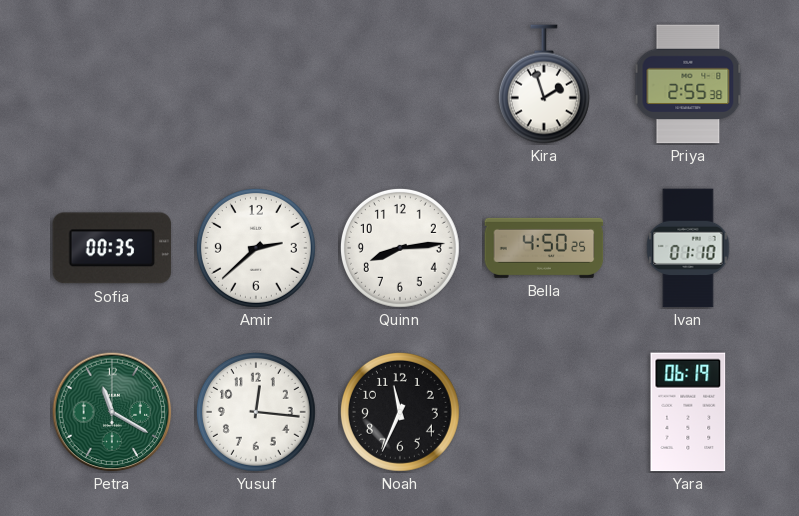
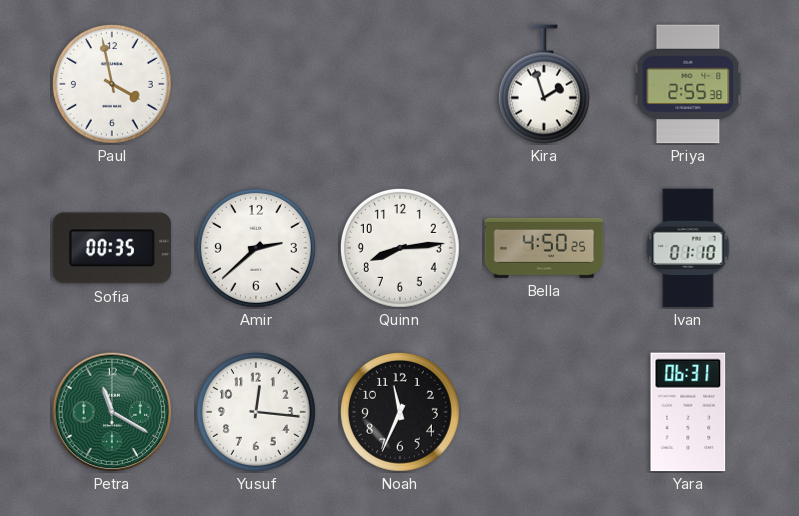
Paul: none -> 3:58 (112, 84)
Yara: 06:19 -> 06:31 (688, 412)
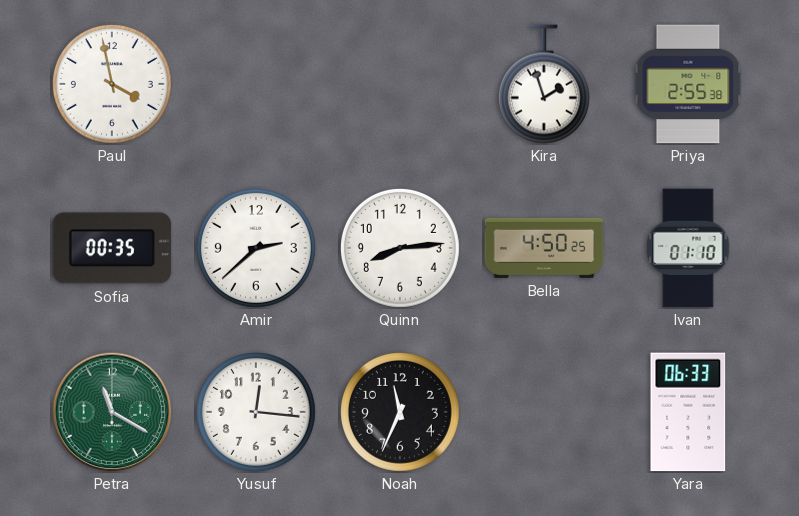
Yara: 06:31 -> 06:33 (688, 412)
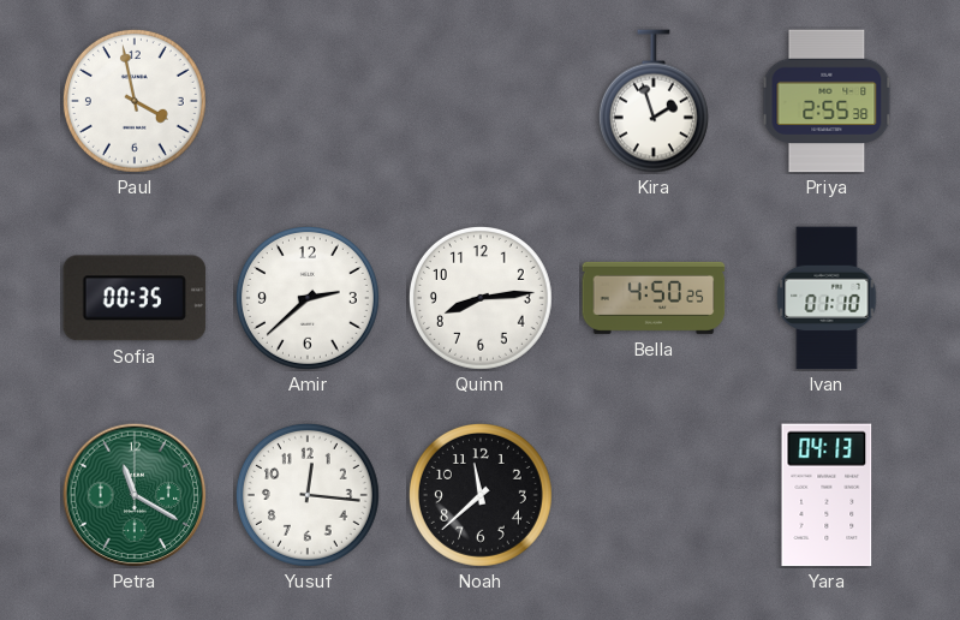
Noah: 11:34 -> 11:38 (481, 495)
Yara: 06:33 -> 04:13 (827, 495)
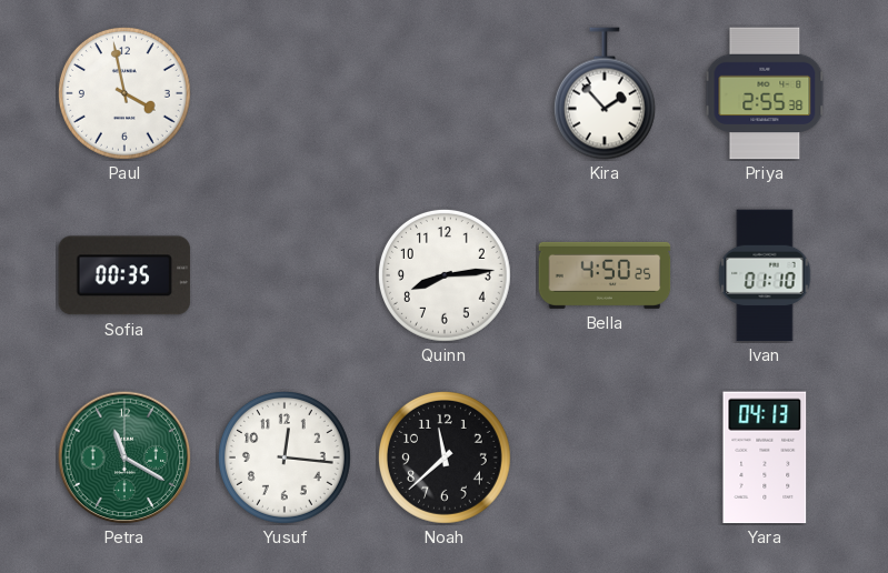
Kira: 1:57 -> 1:53 (605, 93)
Amir: 2:38 -> none (308, 298)
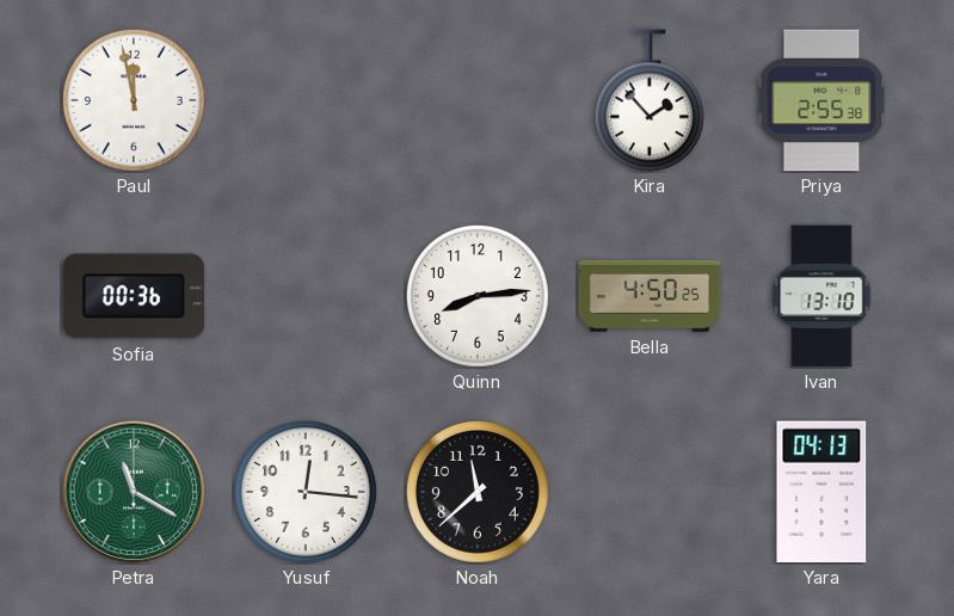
Paul: 3:58 -> 11:58 (134, 100)
Sofia: 00:35 -> 00:36 (134, 296)
Ivan: 01:10 -> 13:10 (821, 296)
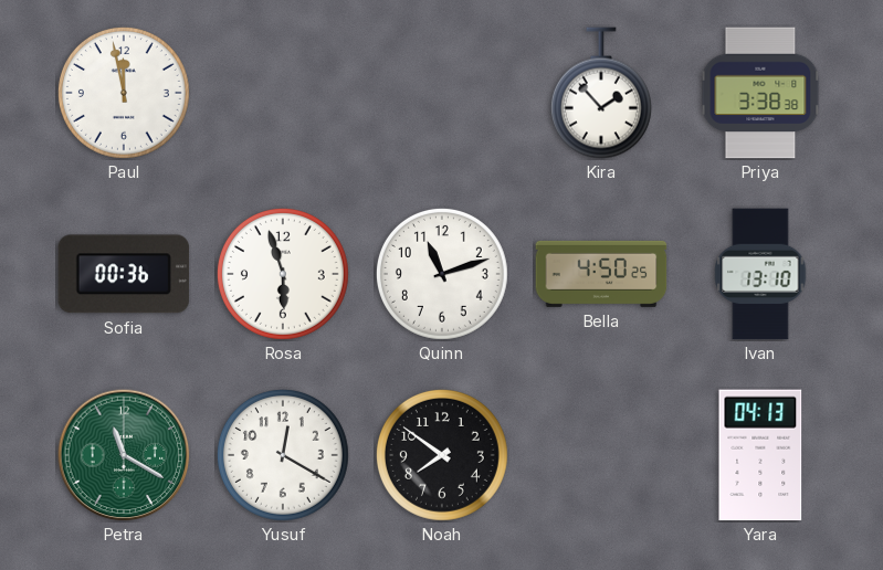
Priya: 2:55 -> 3:38 (760, 93)
Rosa: none -> 5:57 (283, 274)
Quinn: 8:14 -> 11:12 (442, 274)
Yusuf: 12:16 -> 12:20 (283, 455)
Noah: 11:38 -> 7:51 (442, 455)
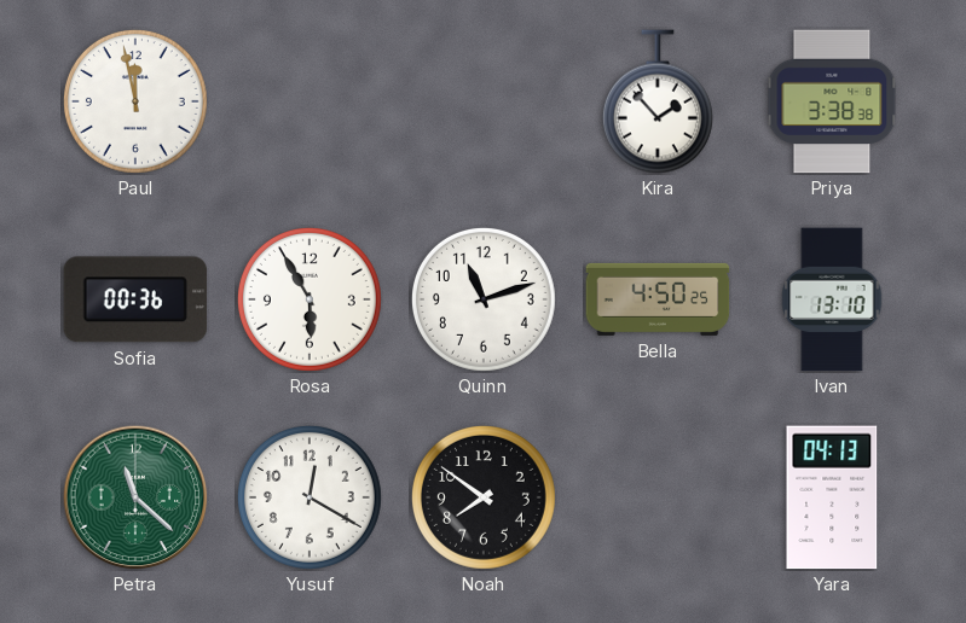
Rosa: 5:57 -> 5:55 (310, 299)
Petra: 11:20 -> 11:22 (135, 497)
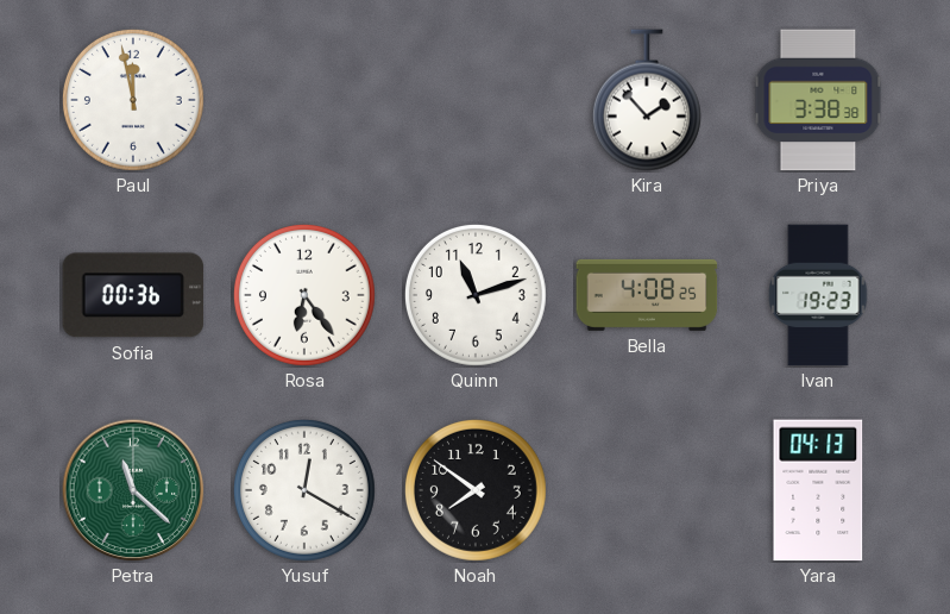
Rosa: 5:55 -> 6:24 (304, 295)
Bella: 4:50 -> 4:08 (647, 295)
Ivan: 13:10 -> 19:23 (818, 295)
